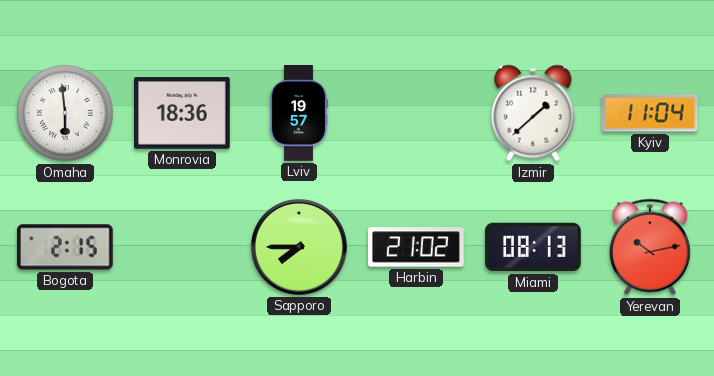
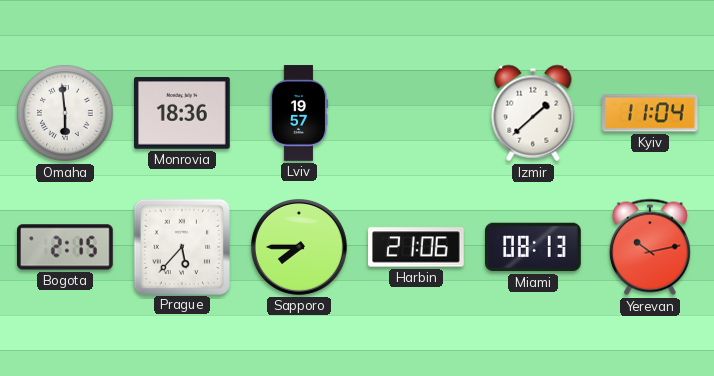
Prague: none -> 5:37 (181, 246)
Harbin: 21:02 -> 21:06 (416, 247)
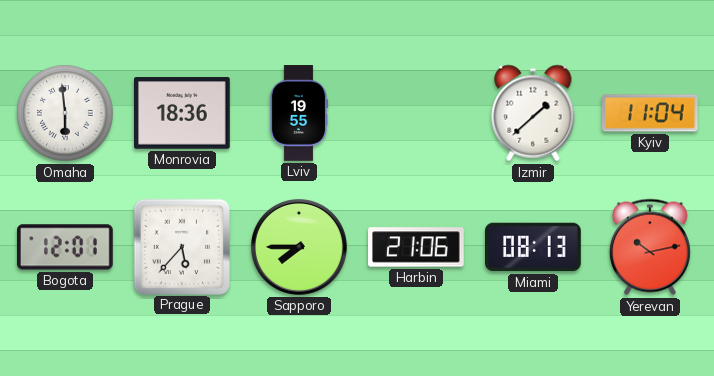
Lviv: 19:57 -> 19:55 (299, 113)
Bogota: 2:15 -> 12:01 (66, 247)
